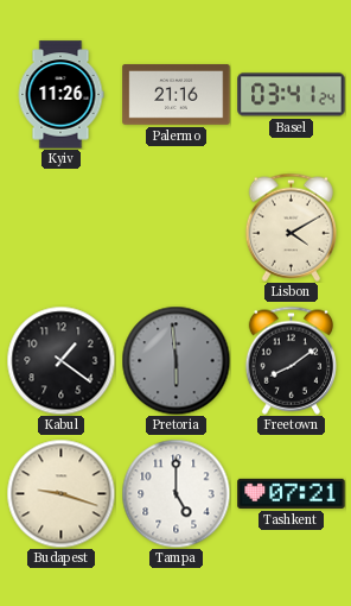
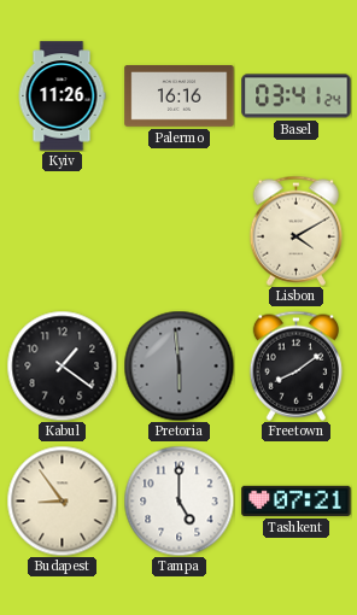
Palermo: 21:16 -> 16:16 (180, 96)
Budapest: 9:18 -> 8:54 (62, 500)
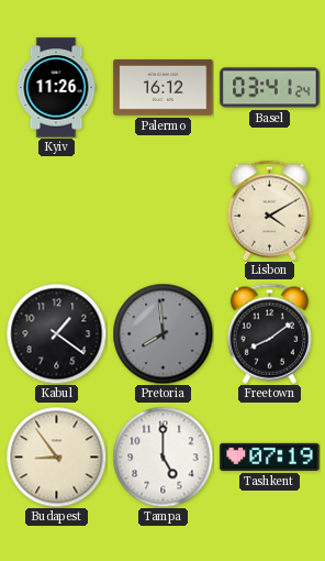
Palermo: 16:16 -> 16:12 (164, 88)
Pretoria: 5:59 -> 7:59 (162, 333)
Tashkent: 07:21 -> 07:19 (270, 457)
